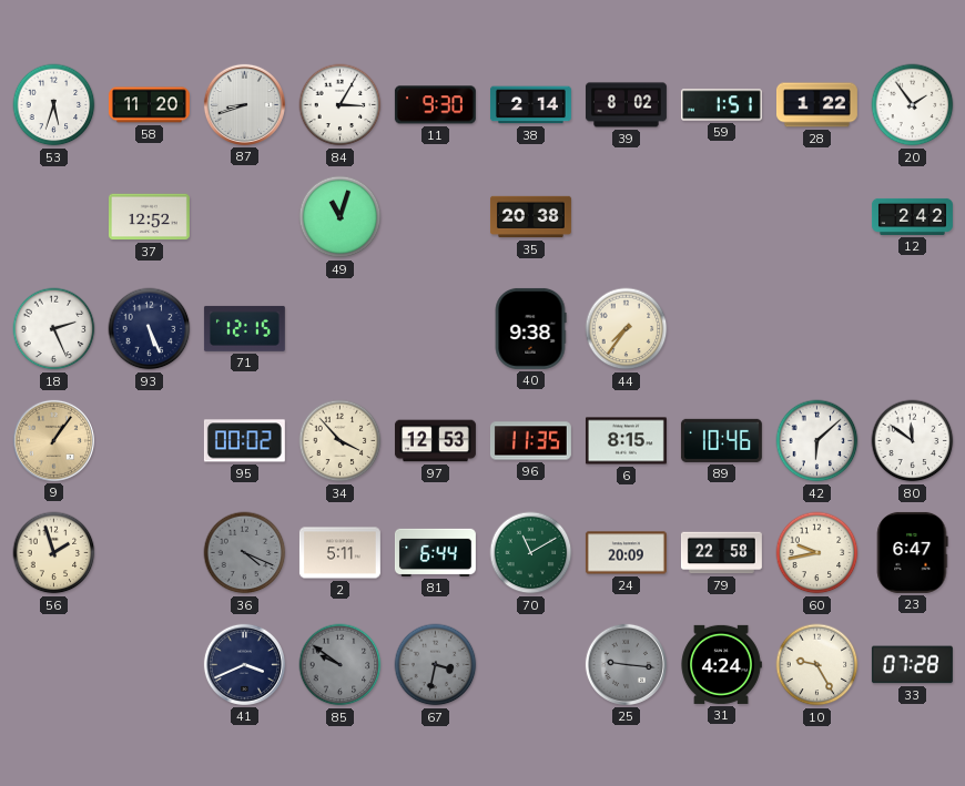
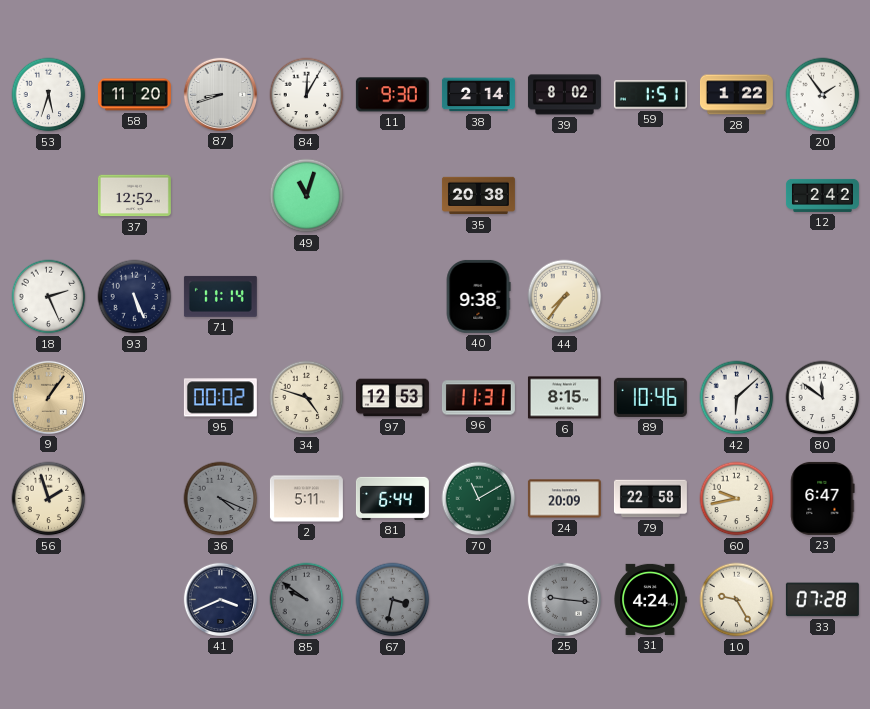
84: 3:05 -> 12:05 (307, 95)
71: 12:15 -> 11:14 (220, 296)
34: 3:53 -> 4:48 (307, 398)
96: 11:35 -> 11:31 (478, 398)
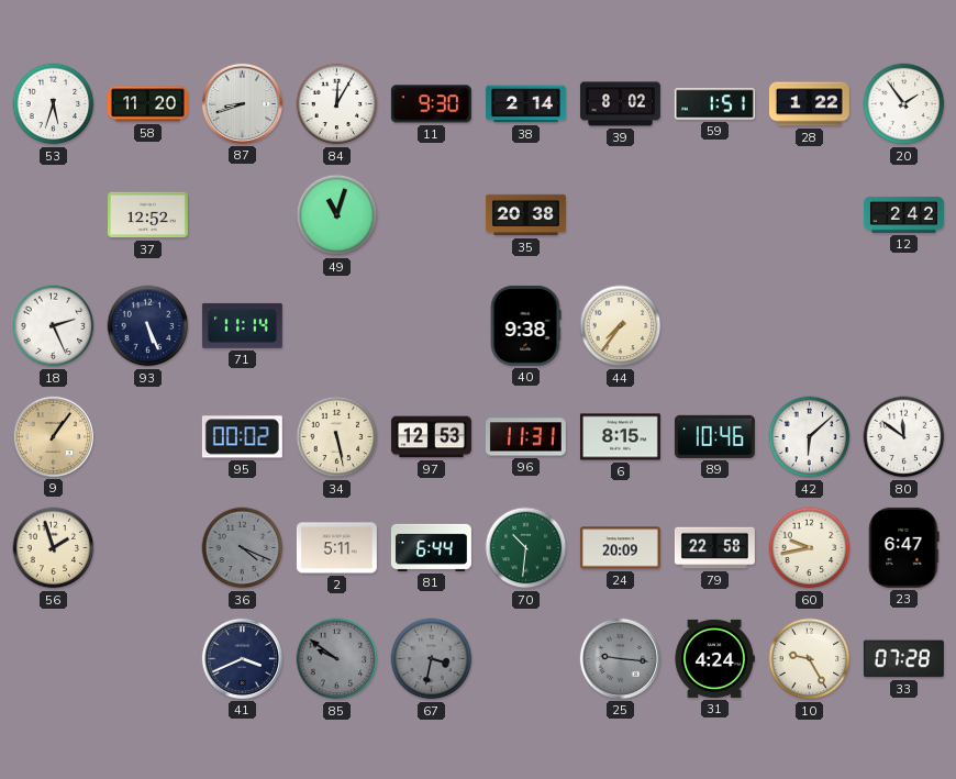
34: 4:48 -> 5:28 (337, 437)
70: 11:10 -> 10:31 (526, 548)
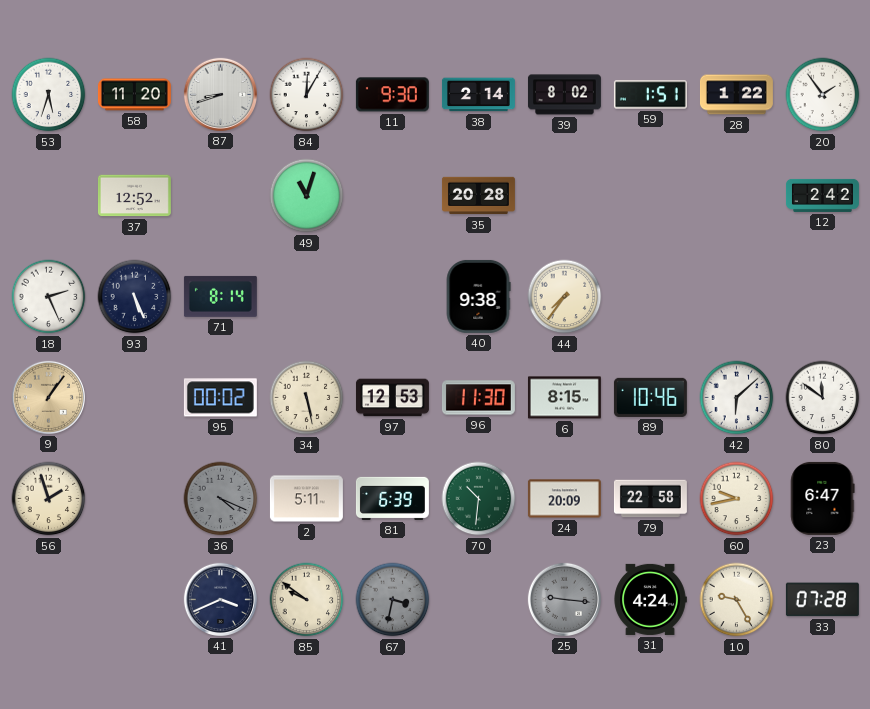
35: 20:38 -> 20:28 (478, 196)
71: 11:14 -> 8:14 (220, 296)
96: 11:31 -> 11:30 (478, 398)
81: 6:44 -> 6:39 (392, 498)
85 dial: grey -> cream (307, 600)
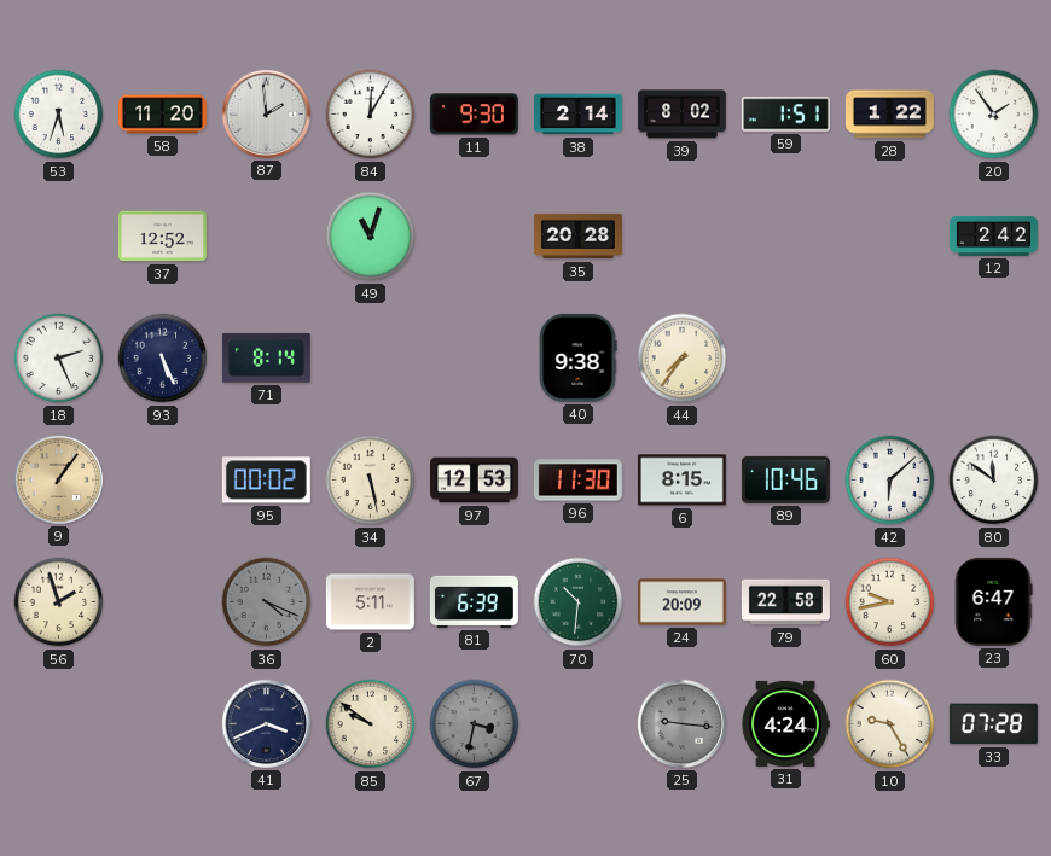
87: 8:42 -> 1:59 (266, 113)
